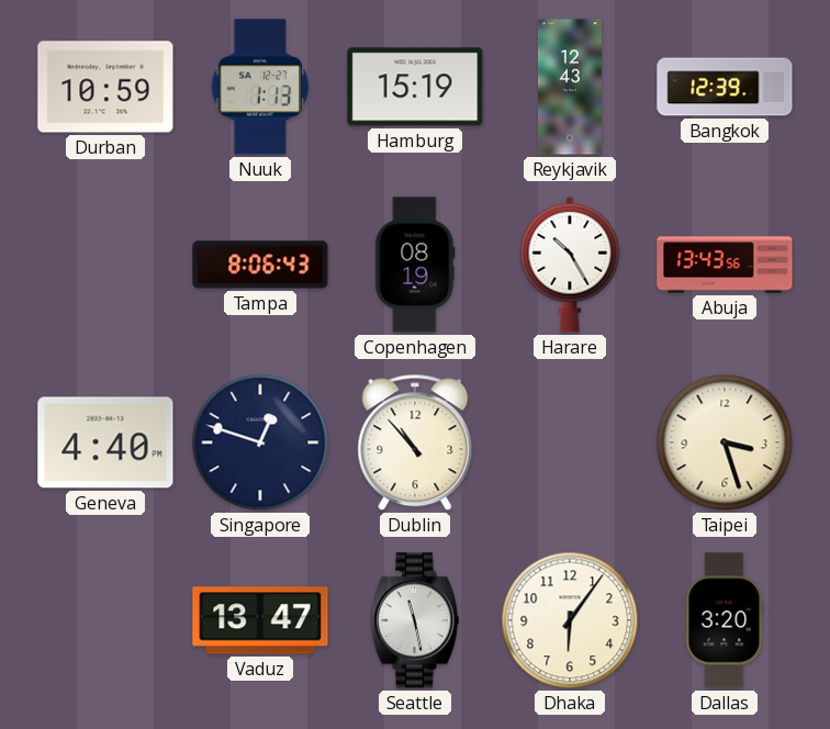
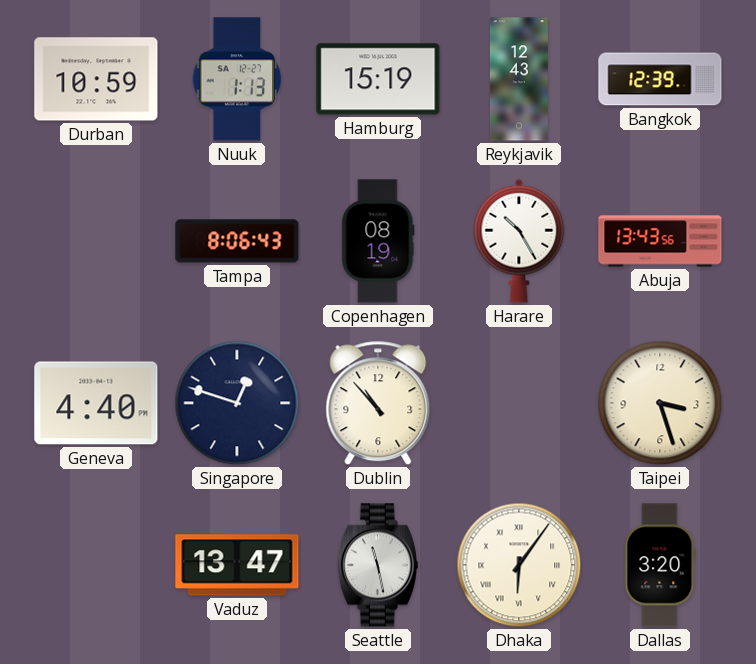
Dhaka numerals: Arabic -> Roman (519, 565)
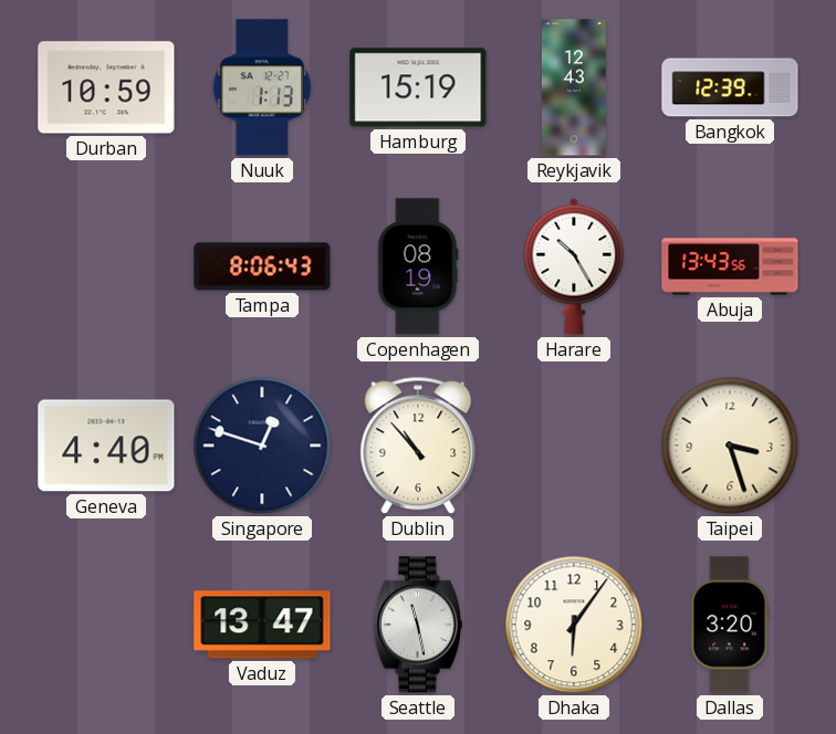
Dhaka numerals: Roman -> Arabic (574, 625)
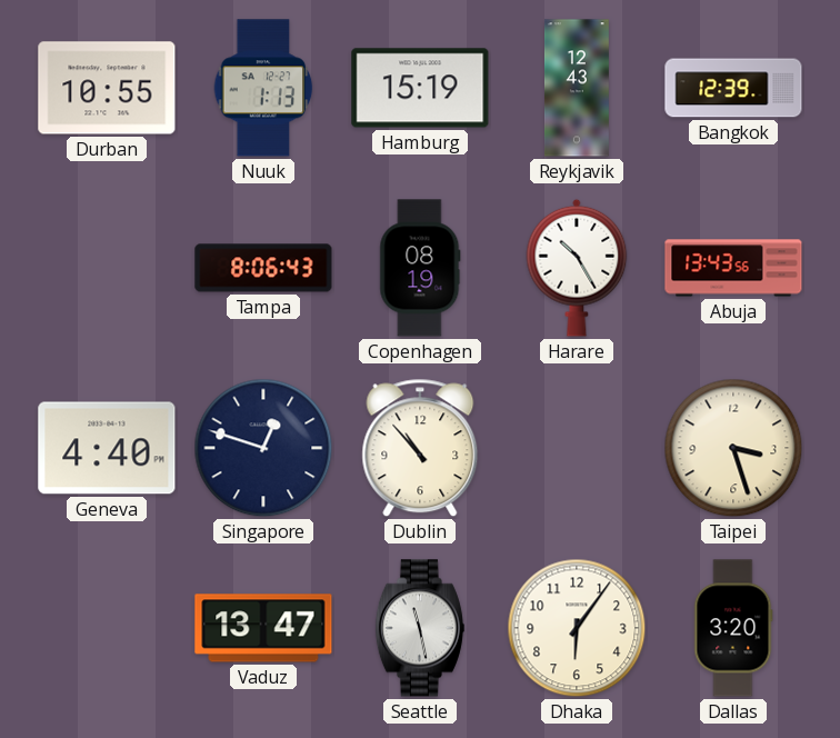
Durban: 10:59 -> 10:55 (107, 88)
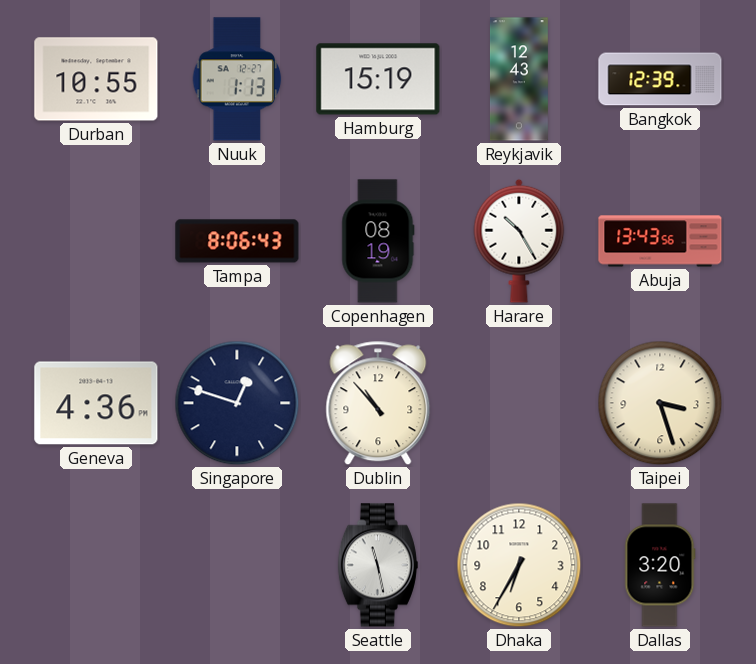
Geneva: 4:40 -> 4:36 (96, 403)
Vaduz: 13:47 -> none (263, 628)
Dhaka: 6:06 -> 6:35 (519, 565)
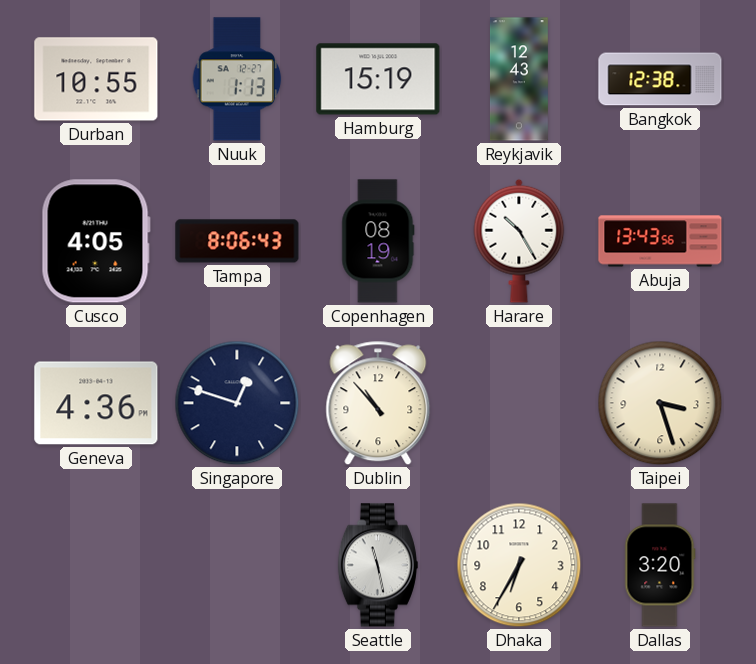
Bangkok: 12:39 -> 12:38 (660, 79)
Cusco: none -> 4:05 (96, 241)
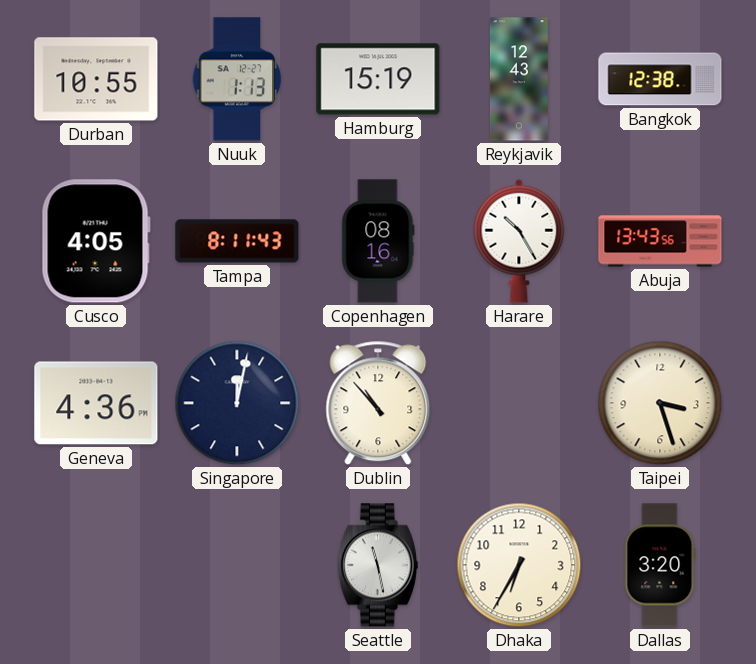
Tampa: 8:06 -> 8:11 (237, 241)
Copenhagen: 08:19 -> 08:16 (378, 241)
Singapore: 12:48 -> 12:02 (237, 403)
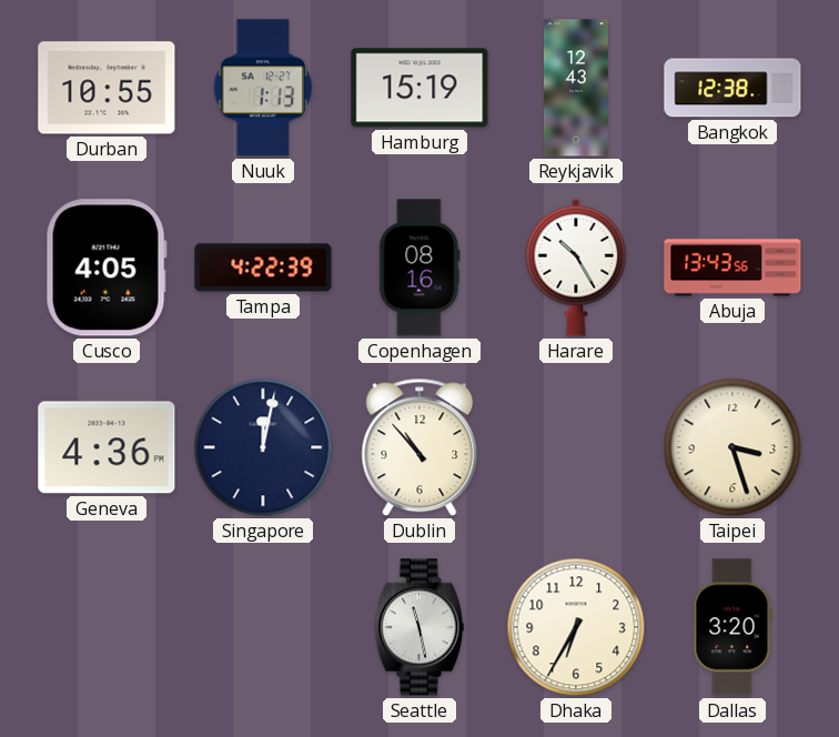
Tampa: 8:11 -> 4:22 (263, 267)
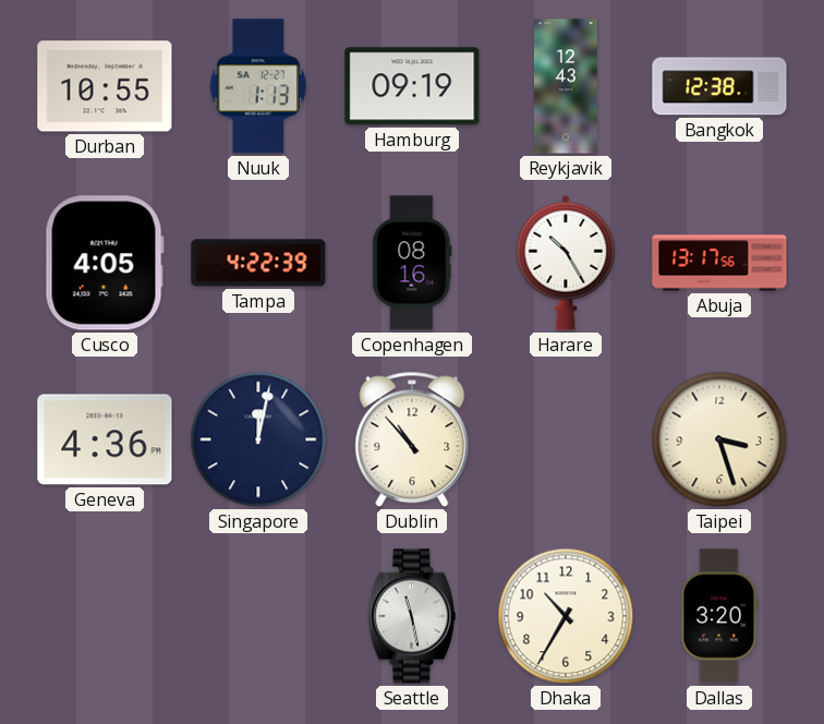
Hamburg: 15:19 -> 09:19 (412, 86)
Abuja: 13:43 -> 13:17 (719, 263)
Dhaka: 6:35 -> 10:35 (566, 616)
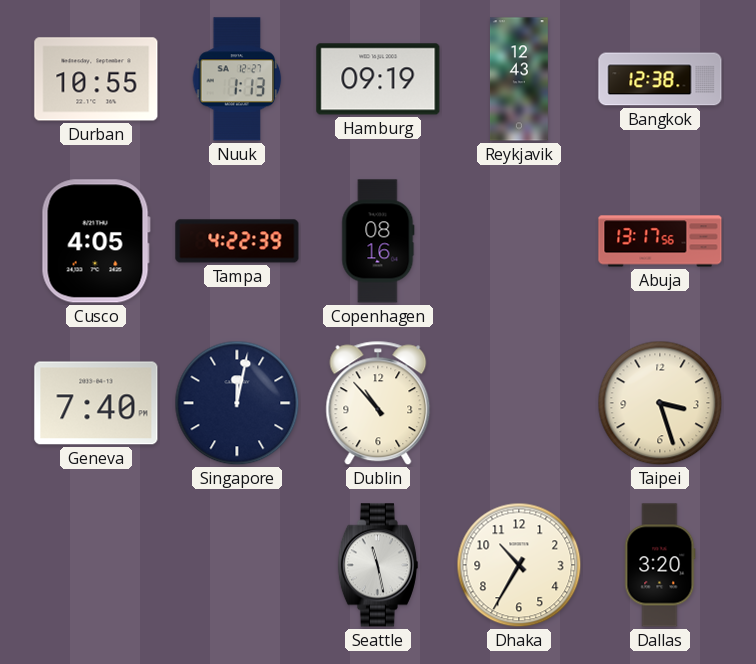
Harare: 10:25 -> none (566, 263)
Geneva: 4:36 -> 7:40 (96, 403)
